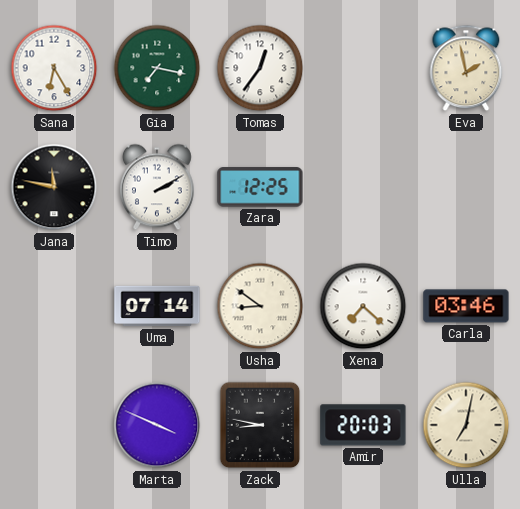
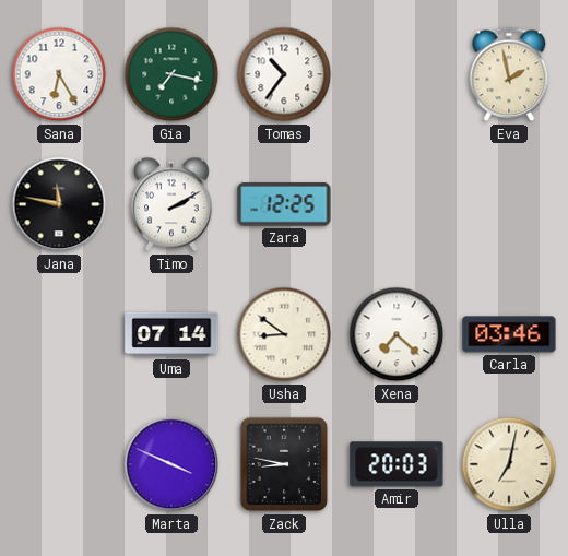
Tomas: 12:36 -> 10:36 (284, 74)
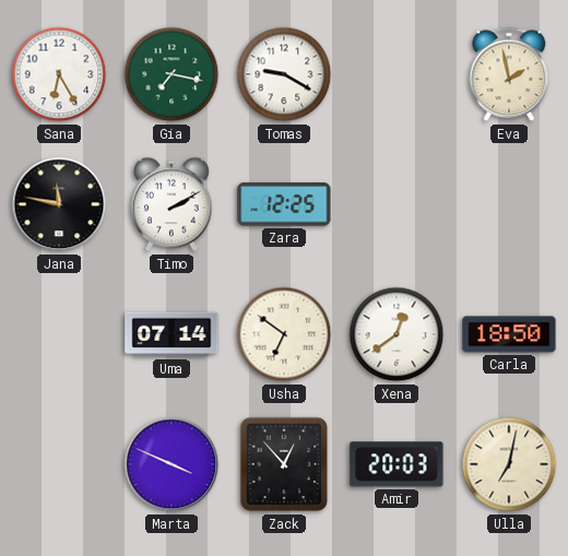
Tomas: 10:36 -> 9:20 (284, 74)
Usha: 8:51 -> 6:51 (284, 334)
Xena: 7:22 -> 12:39 (397, 334)
Carla: 03:46 -> 18:50 (509, 334)
Zack: 8:47 -> 12:53 (284, 464)
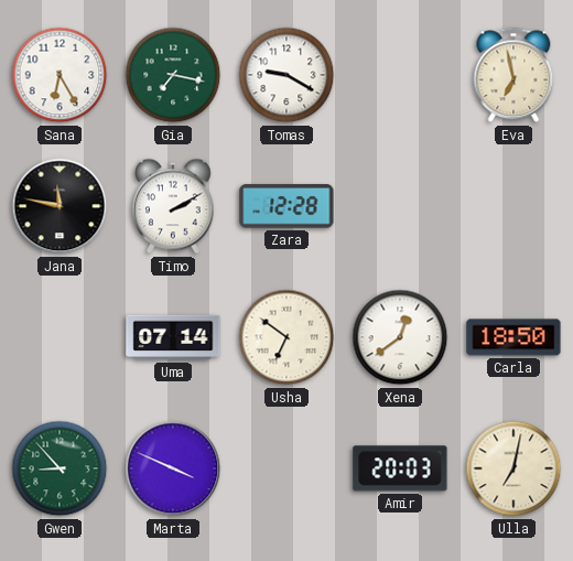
Eva: 1:58 -> 6:58 (513, 75)
Zara: 12:25 -> 12:28 (286, 206)
Gwen: none -> 8:53 (60, 468)
Zack: 12:53 -> none (284, 464)
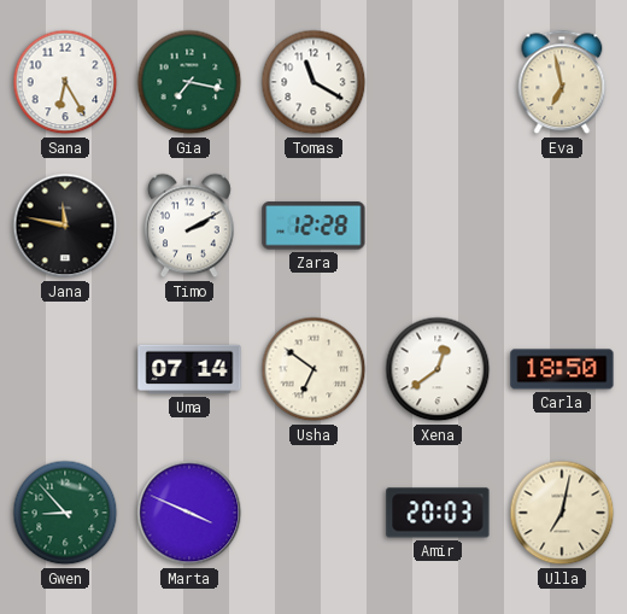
Tomas: 9:20 -> 11:20 (313, 82)
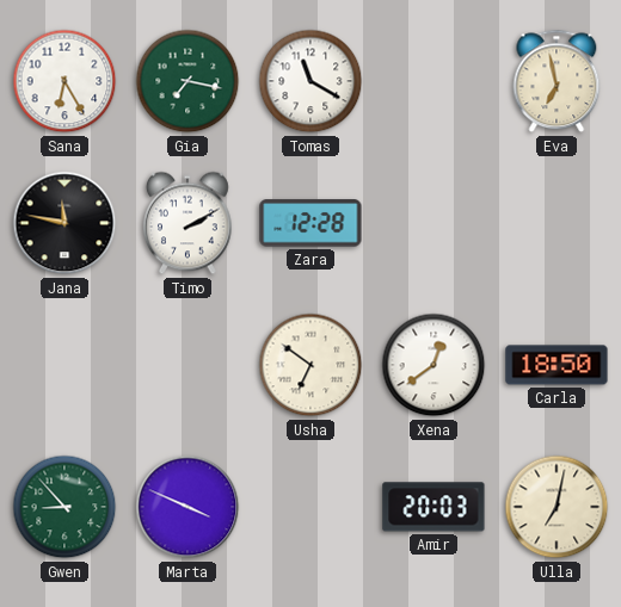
Uma: 07:14 -> none (189, 369)
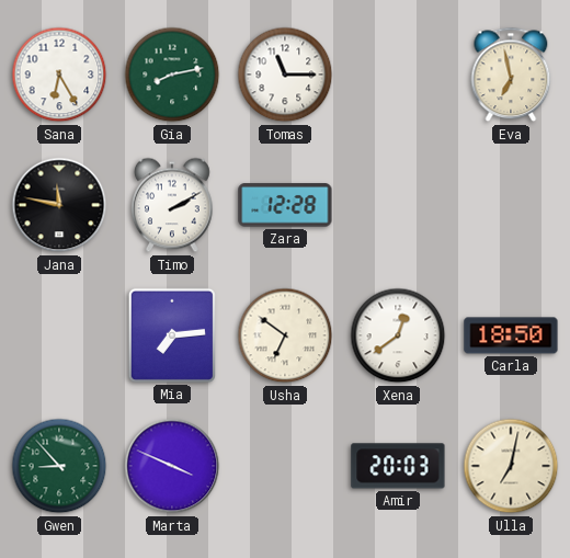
Gia: 7:17 -> 8:13 (172, 75)
Tomas: 11:20 -> 11:15 (285, 75)
Mia: none -> 7:14 (172, 335)
